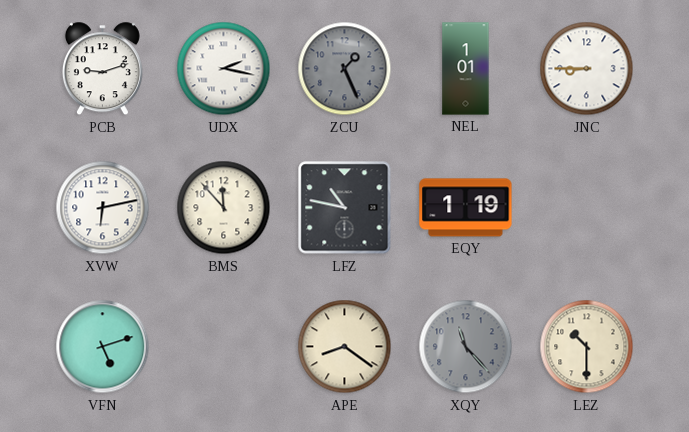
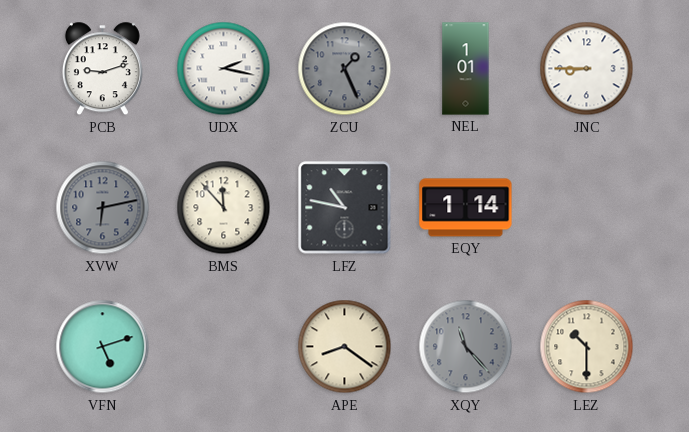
XVW dial: white -> grey (103, 208)
EQY: 1:19 -> 1:14 (466, 208)
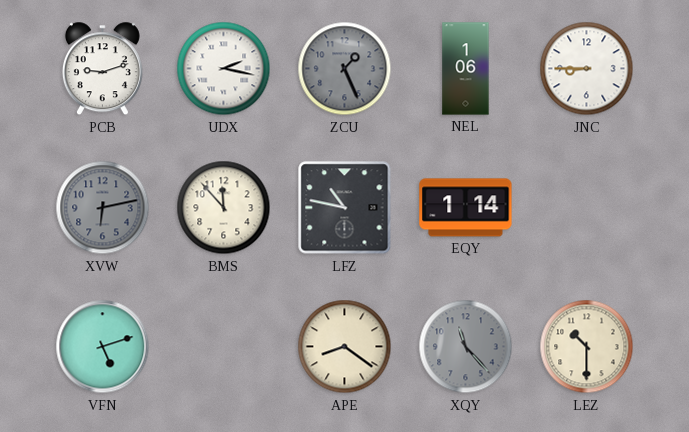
NEL: 1:01 -> 1:06 (466, 69)
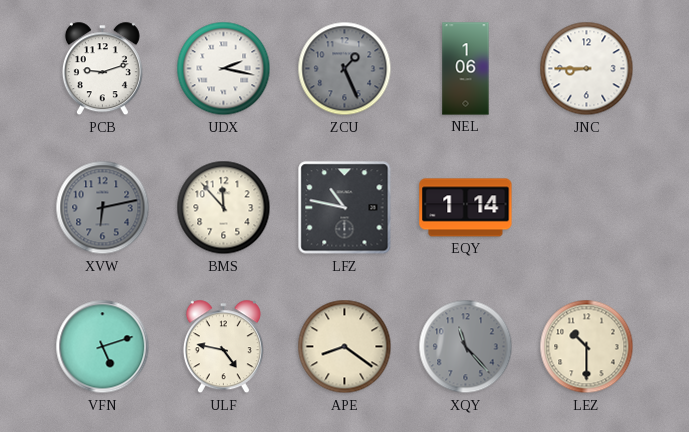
ULF: none -> 4:47 (223, 347)
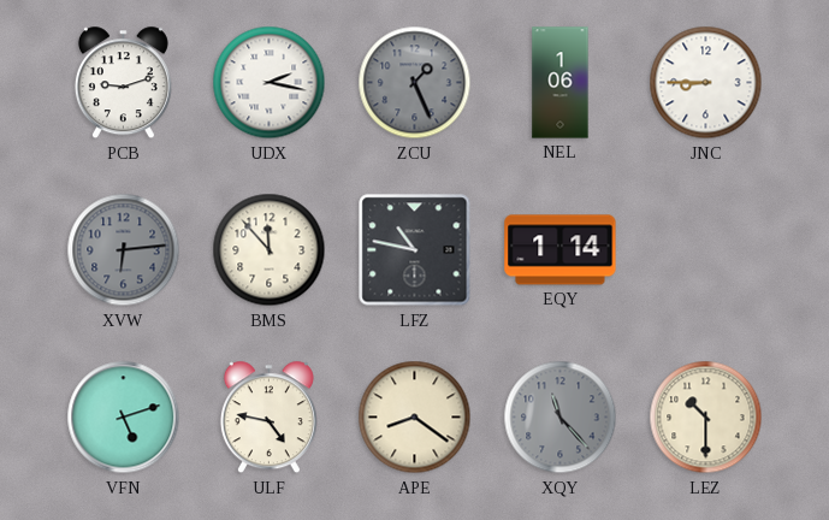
XVW: 6:13 -> 6:14 (124, 250)
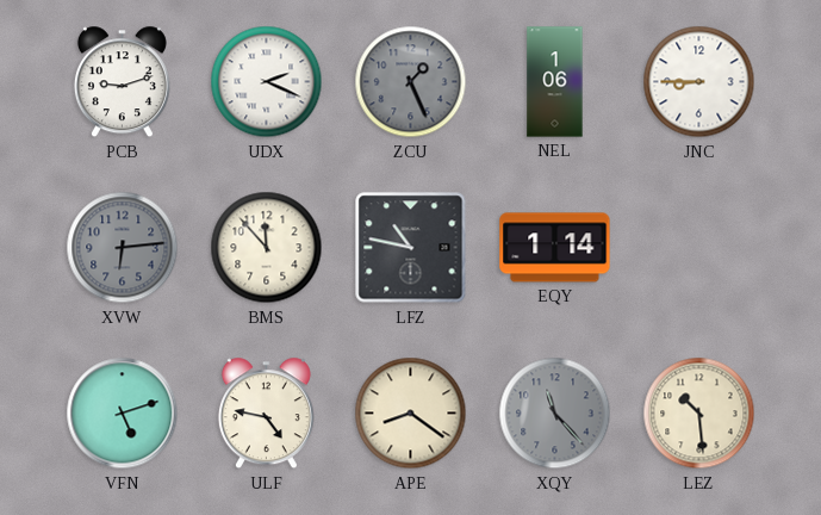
UDX: 2:17 -> 2:19 (267, 82)
LEZ: 10:30 -> 10:29 (699, 414)
